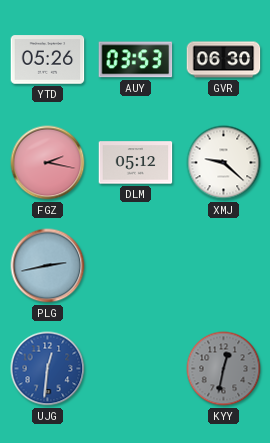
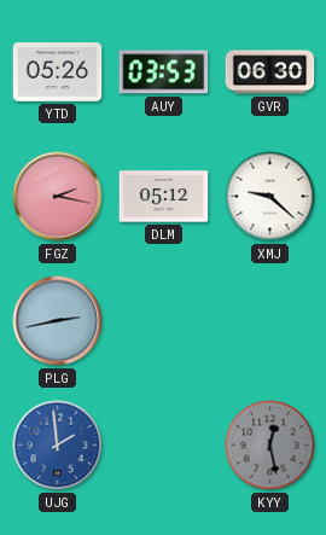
UJG: 12:31 -> 1:59 (58, 446)
KYY: 12:32 -> 12:28 (270, 446)
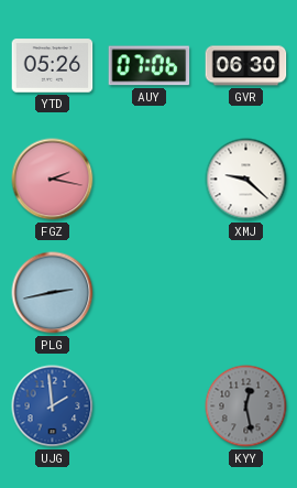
AUY: 03:53 -> 07:06 (150, 66)
DLM: 05:12 -> none (164, 197)
